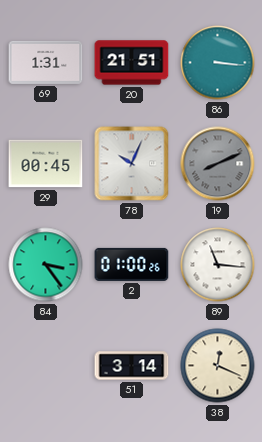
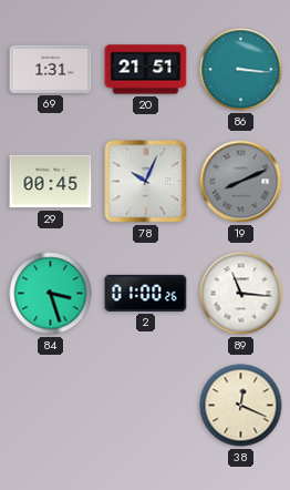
84: 3:24 -> 3:27 (51, 294)
51: 3:14 -> none (132, 366)
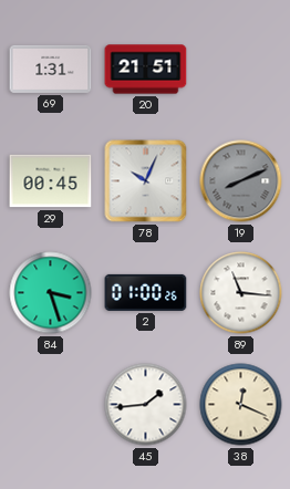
86: 3:16 -> none (241, 70)
45: none -> 1:44 (146, 405)
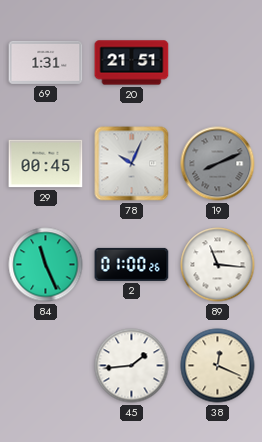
84: 3:27 -> 11:26 (46, 265)
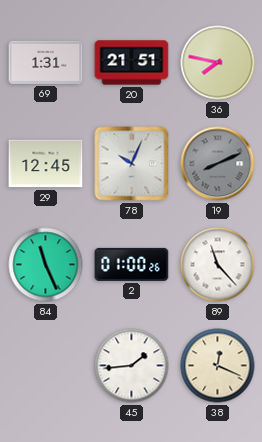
36: none -> 7:47 (218, 63)
29: 00:45 -> 12:45 (46, 164)
89: 11:16 -> 11:23 (218, 265)
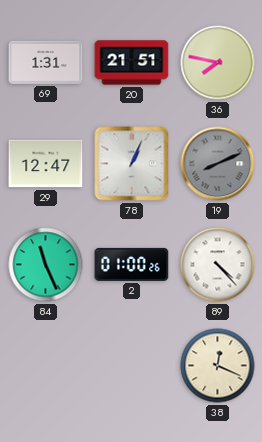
29: 12:45 -> 12:47 (46, 164)
78: 10:04 -> 1:04 (132, 164)
89: 11:23 -> 4:23 (218, 265)
45: 1:44 -> none (132, 366)
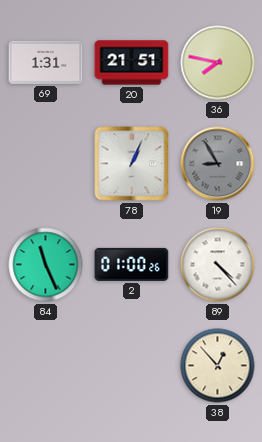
29: 12:47 -> none (46, 164)
19: 8:11 -> 8:55 (218, 164)
38: 12:19 -> 12:53 (218, 366)
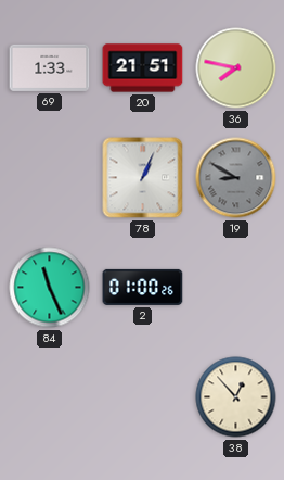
69: 1:31 -> 1:33 (50, 67)
19: 8:55 -> 8:50 (236, 178)
89: 4:23 -> none (218, 265)
